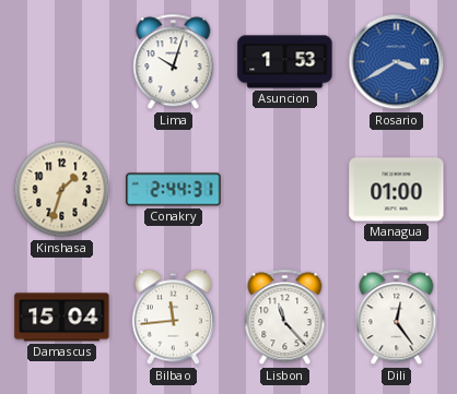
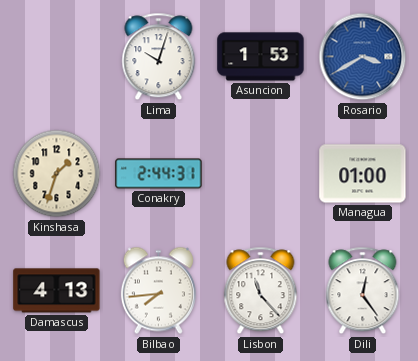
Damascus: 15:04 -> 4:13 (57, 291)
Bilbao: 11:44 -> 7:44 (158, 291)
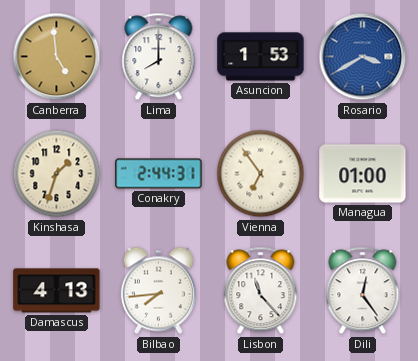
Canberra: none -> 4:59 (57, 57)
Lima: 10:03 -> 8:00 (159, 57)
Vienna: none -> 6:54 (261, 174)
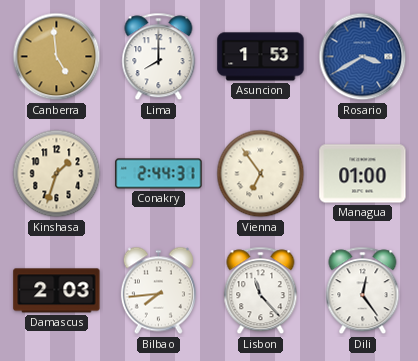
Damascus: 4:13 -> 2:03 (57, 291)
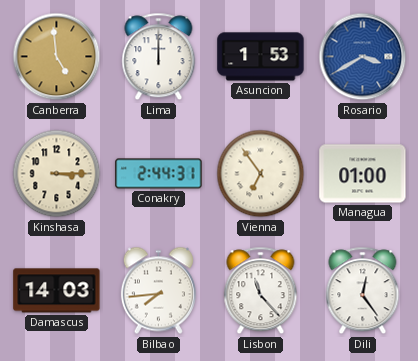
Lima: 8:00 -> 12:00 (159, 57)
Kinshasa: 1:33 -> 3:15 (57, 174)
Damascus: 2:03 -> 14:03 (57, 291)
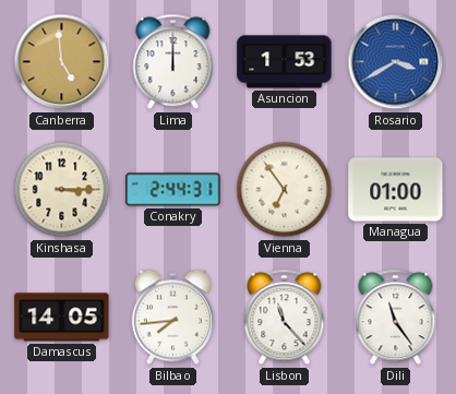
Damascus: 14:03 -> 14:05 (62, 318)
Dili: 12:24 -> 11:24 (396, 318)
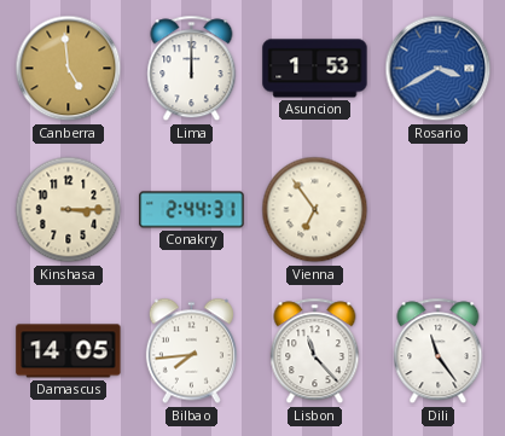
Managua: 01:00 -> none (396, 190)
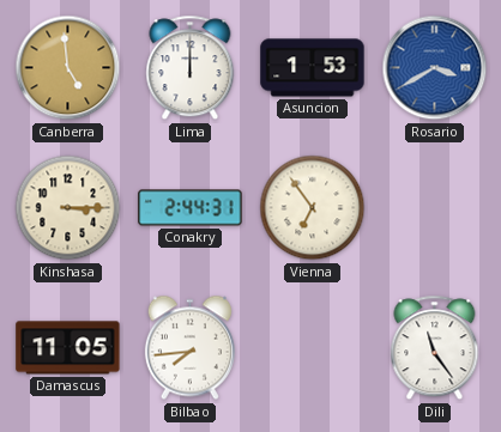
Damascus: 14:05 -> 11:05 (68, 348)
Lisbon: 11:23 -> none (315, 351)
